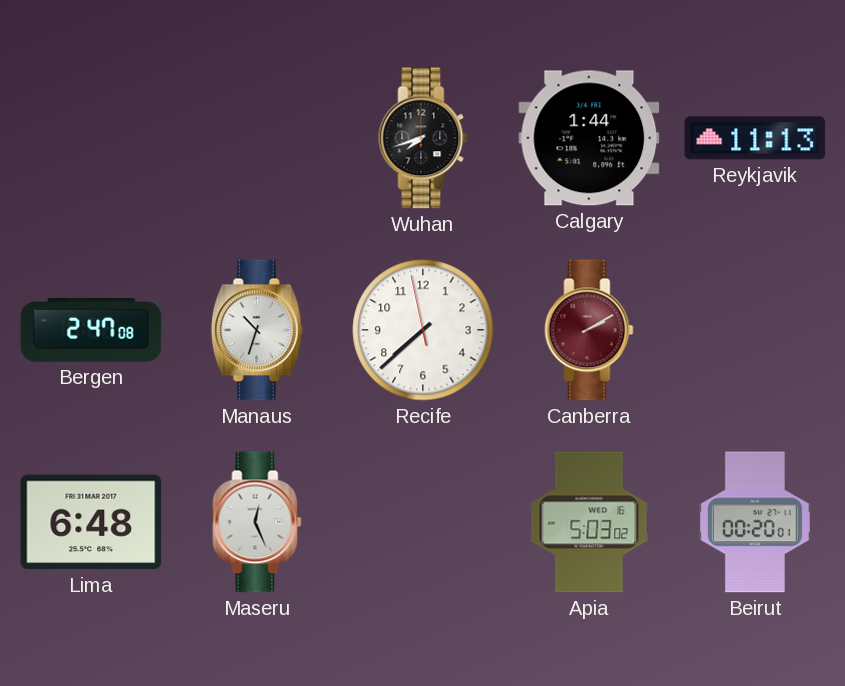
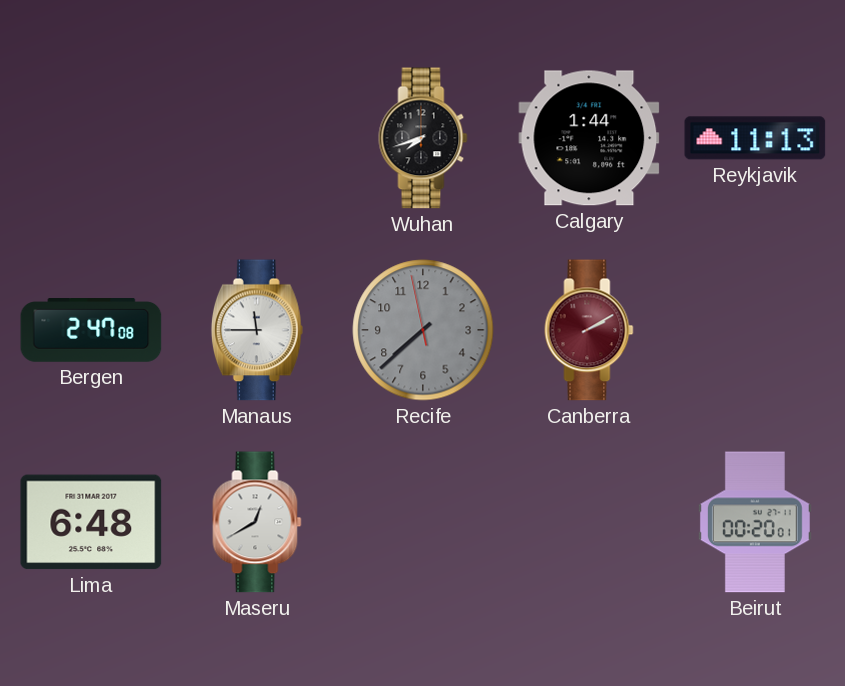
Manaus: 10:33 -> 11:45 (257, 330)
Recife dial: white -> grey (423, 330)
Maseru: 12:26 -> 12:40 (257, 522)
Apia: 5:03 -> none (589, 522)
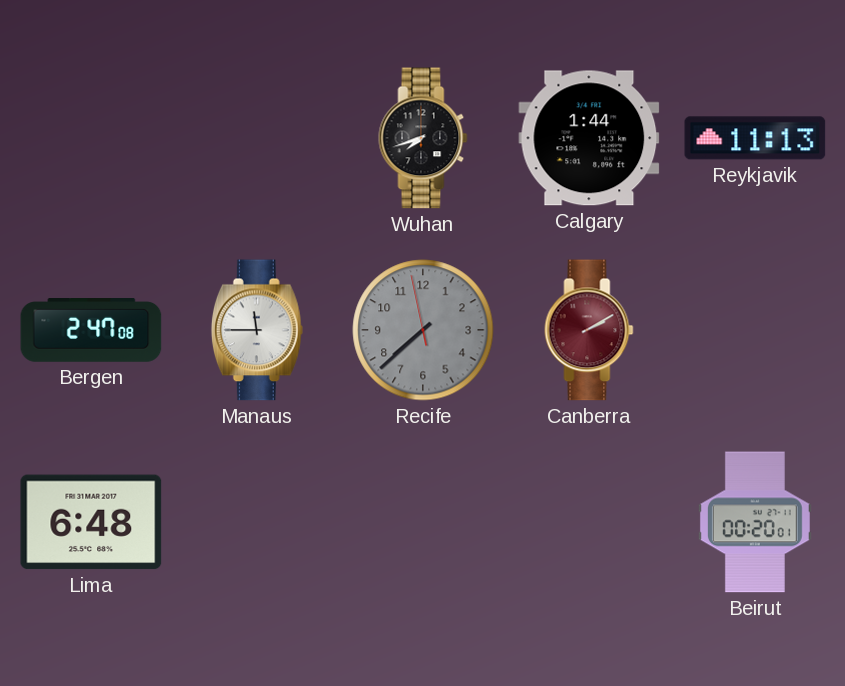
Maseru: 12:40 -> none (257, 522)
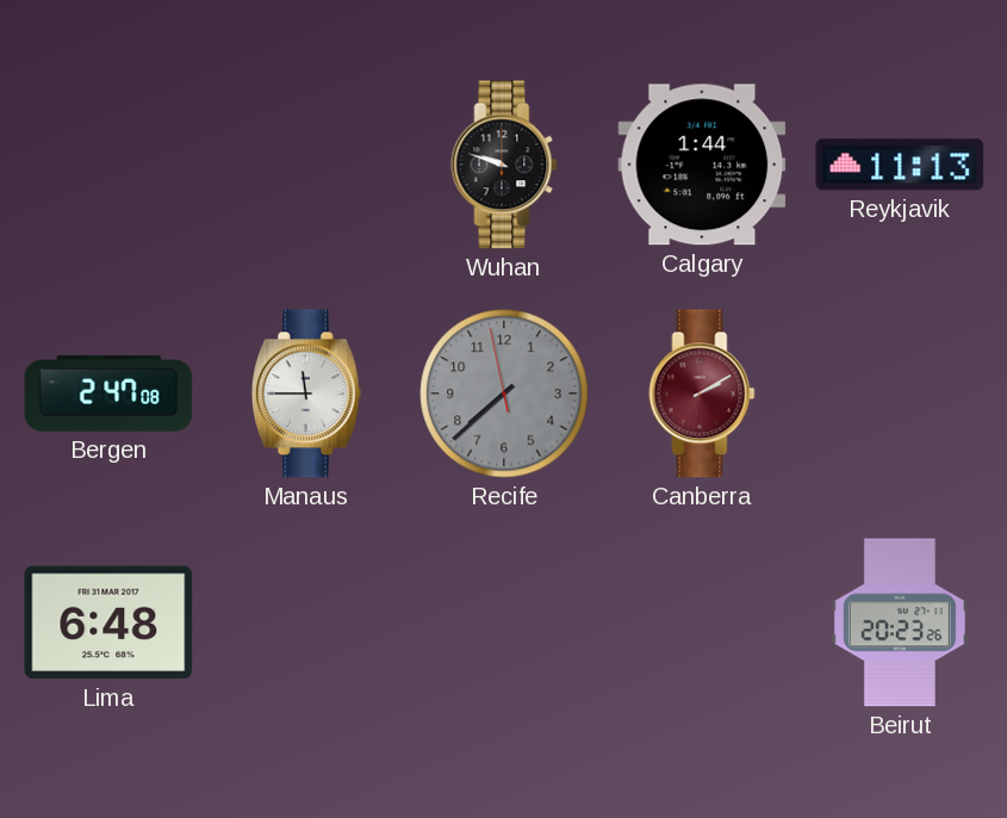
Wuhan: 7:42 -> 9:48 (504, 165)
Beirut: 00:20 -> 20:23 (900, 622)
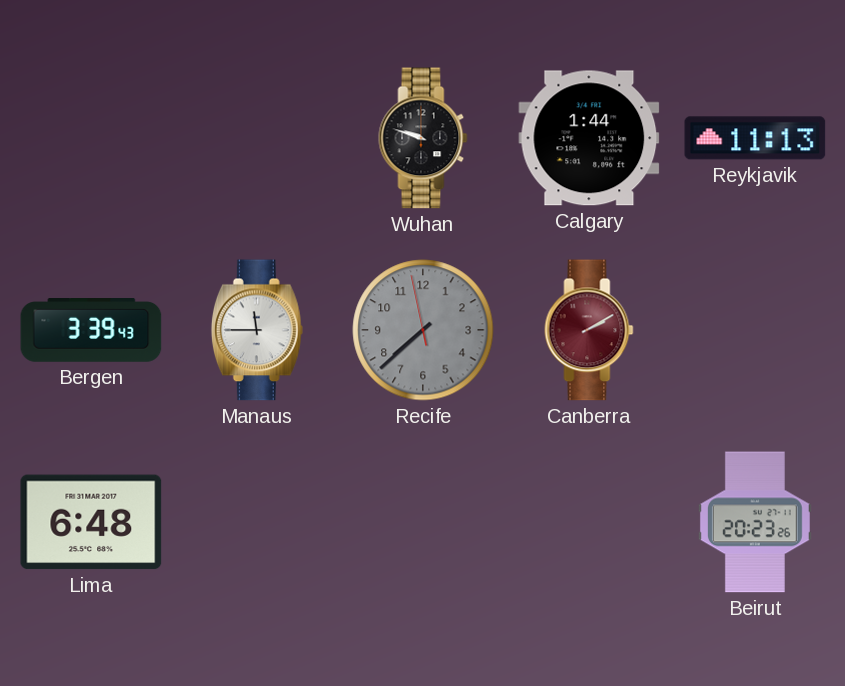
Bergen: 2:47 -> 3:39 (91, 331)
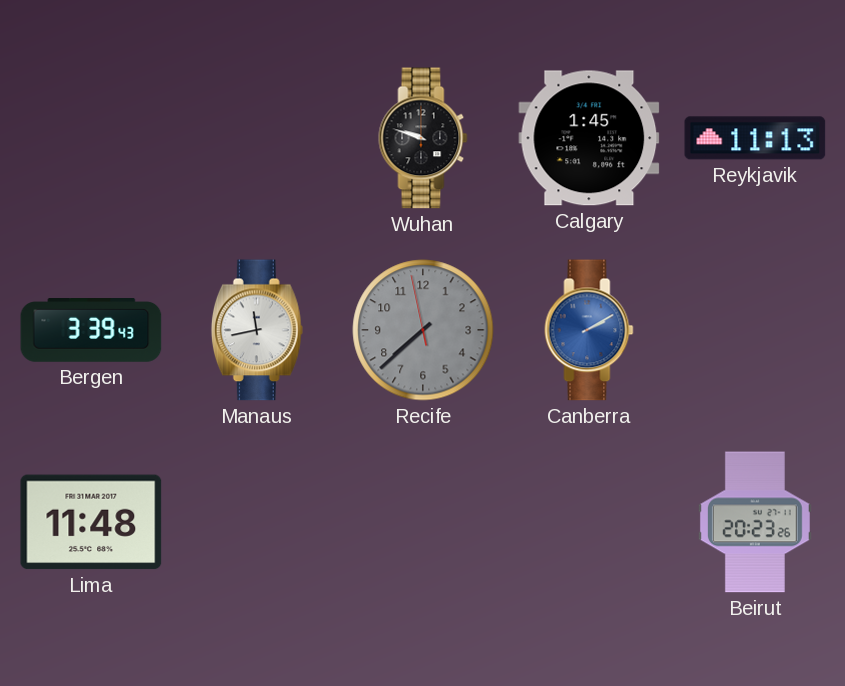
Calgary: 1:44 -> 1:45 (589, 138)
Manaus: 11:45 -> 11:43 (257, 330)
Canberra dial: burgundy -> blue (589, 330)
Lima: 6:48 -> 11:48 (91, 522)
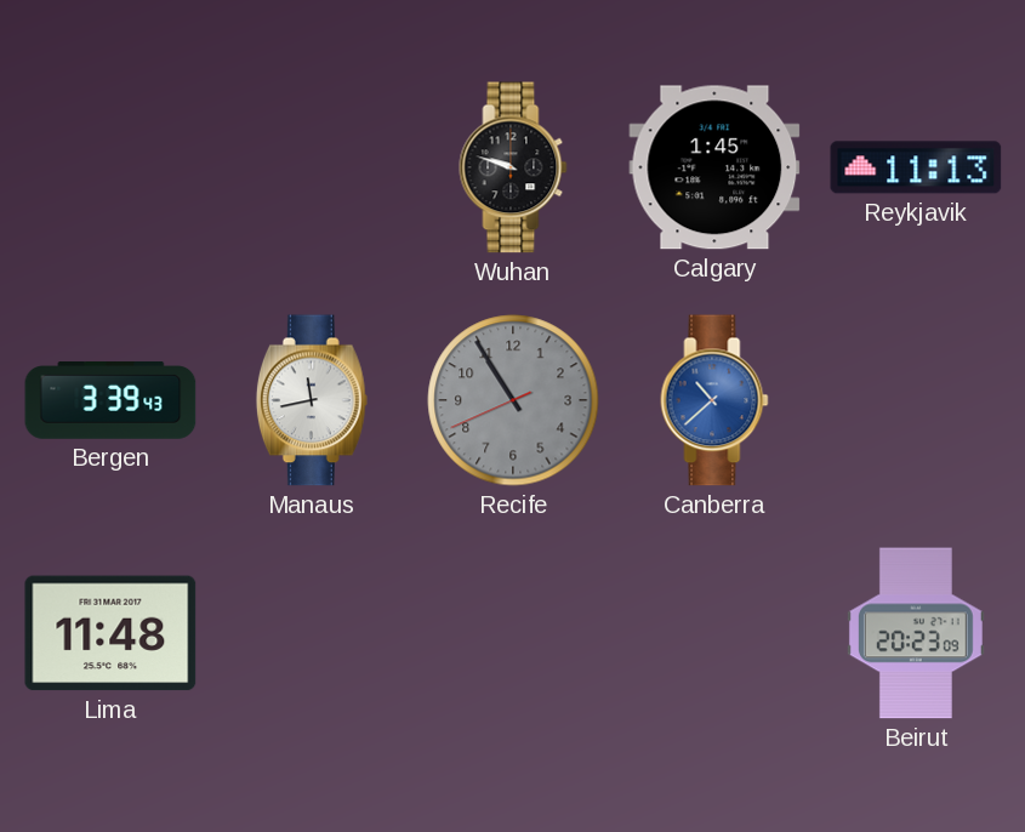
Recife: 7:37 -> 10:54 (513, 400)
Canberra: 2:10 -> 10:38 (714, 400)
Beirut: 20:23:26 -> 20:23:09 (916, 633)
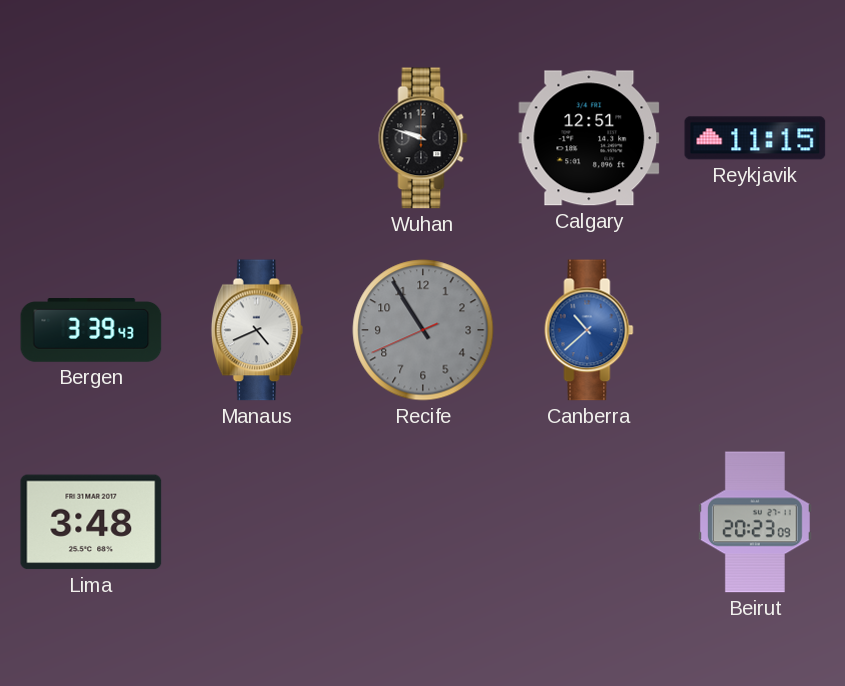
Calgary: 1:45 -> 12:51 (589, 138)
Reykjavik: 11:13 -> 11:15 (755, 138)
Manaus: 11:43 -> 4:41 (257, 330)
Lima: 11:48 -> 3:48 (91, 522)
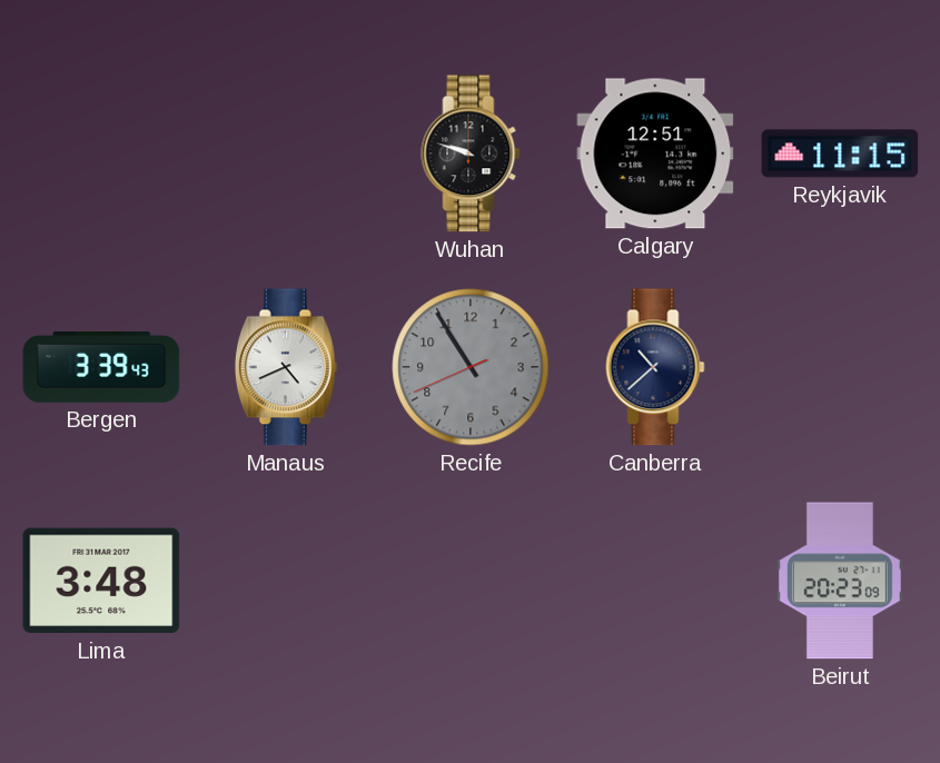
Canberra dial: blue -> navy (655, 367)
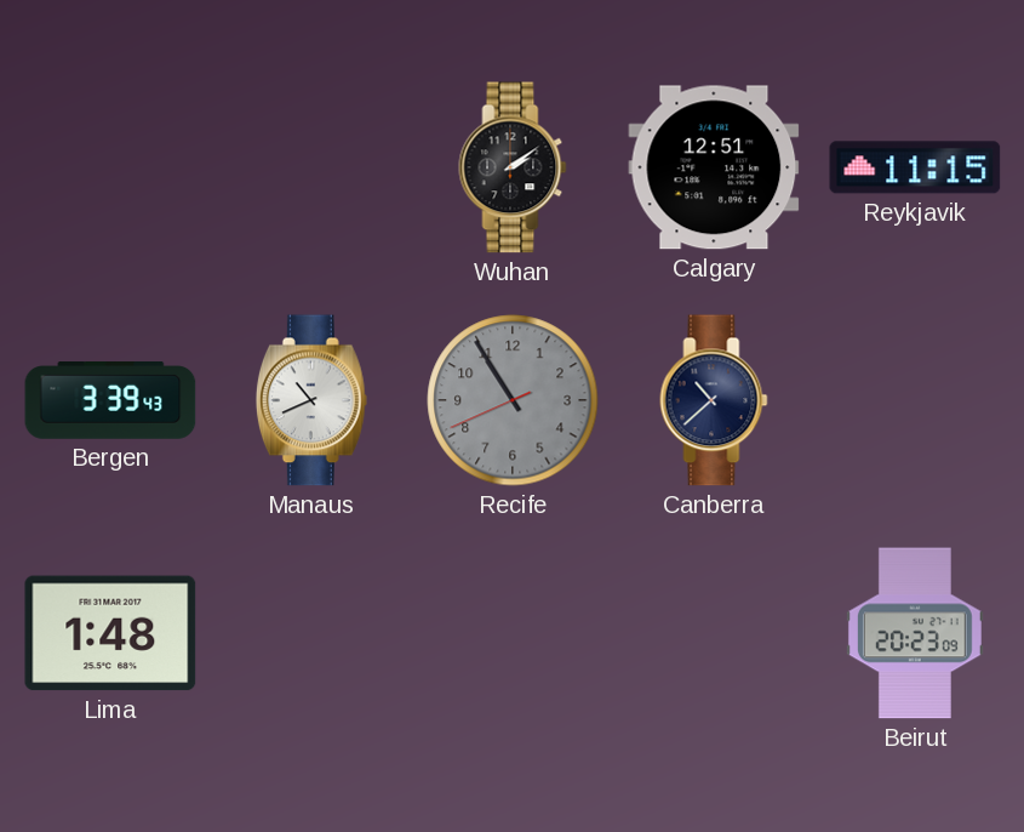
Wuhan: 9:48 -> 2:09 (513, 167)
Manaus: 4:41 -> 10:41 (311, 400)
Lima: 3:48 -> 1:48 (110, 633)
